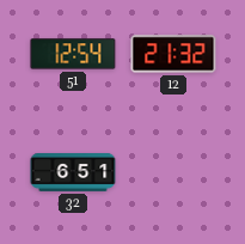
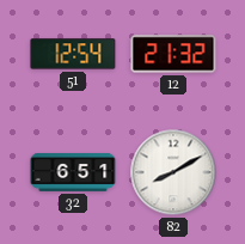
82: none -> 8:10 (173, 172)
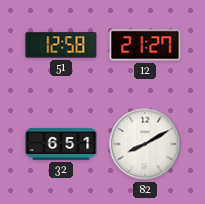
51: 12:54 -> 12:58 (61, 45)
12: 21:32 -> 21:27 (145, 45)
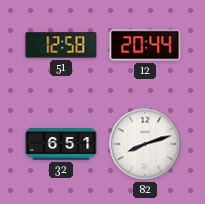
12: 21:27 -> 20:44 (145, 45)
82: 8:10 -> 8:12 (145, 144)
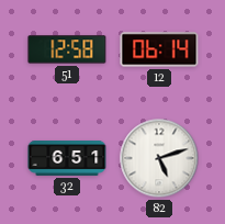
12: 20:44 -> 06:14 (159, 49)
82: 8:12 -> 5:12 (159, 158)
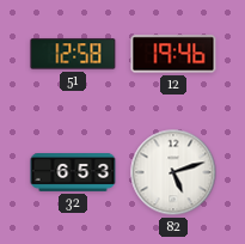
12: 06:14 -> 19:46 (173, 54)
32: 6:51 -> 6:53 (73, 172)
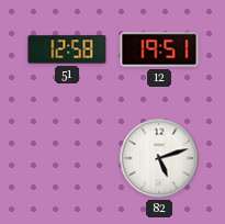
12: 19:46 -> 19:51 (159, 49)
32: 6:53 -> none (73, 172)
